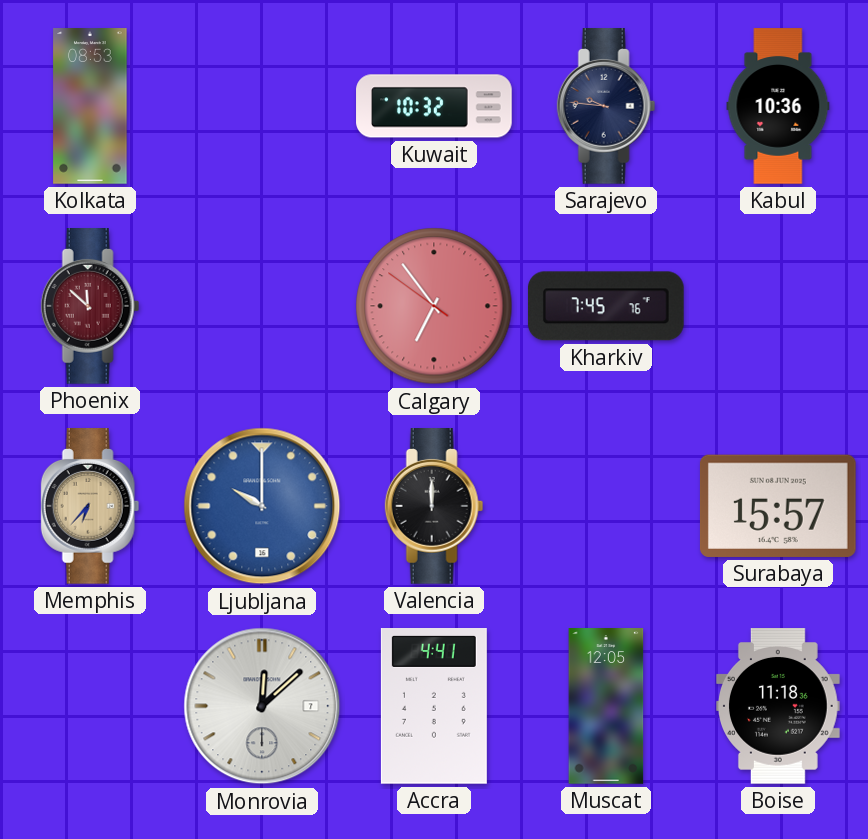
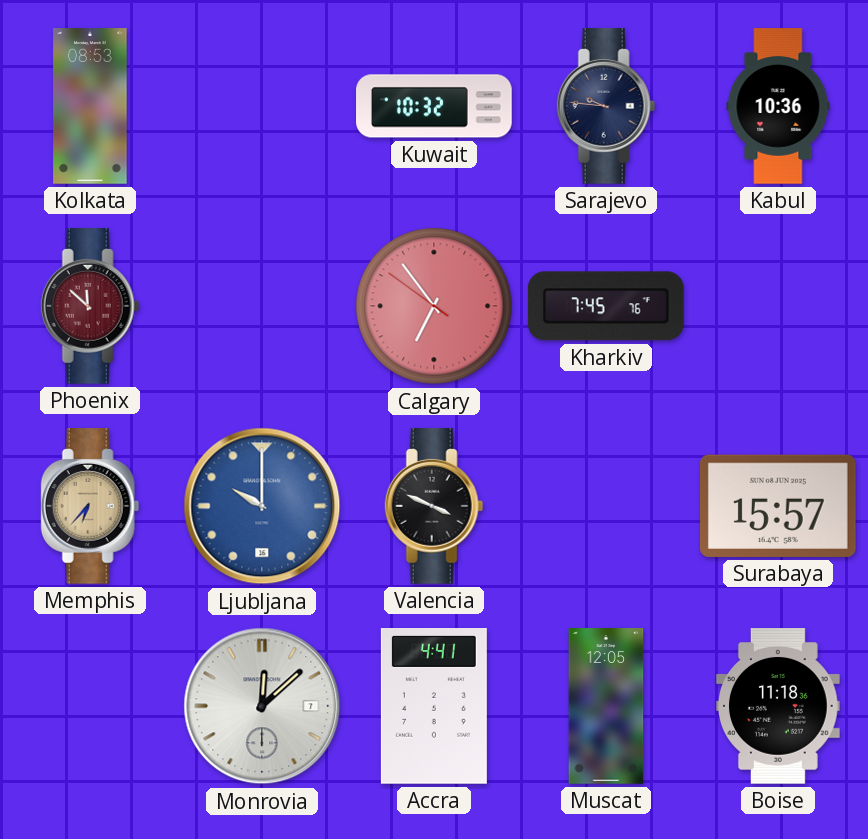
Valencia: 12:00 -> 3:49 (434, 507)
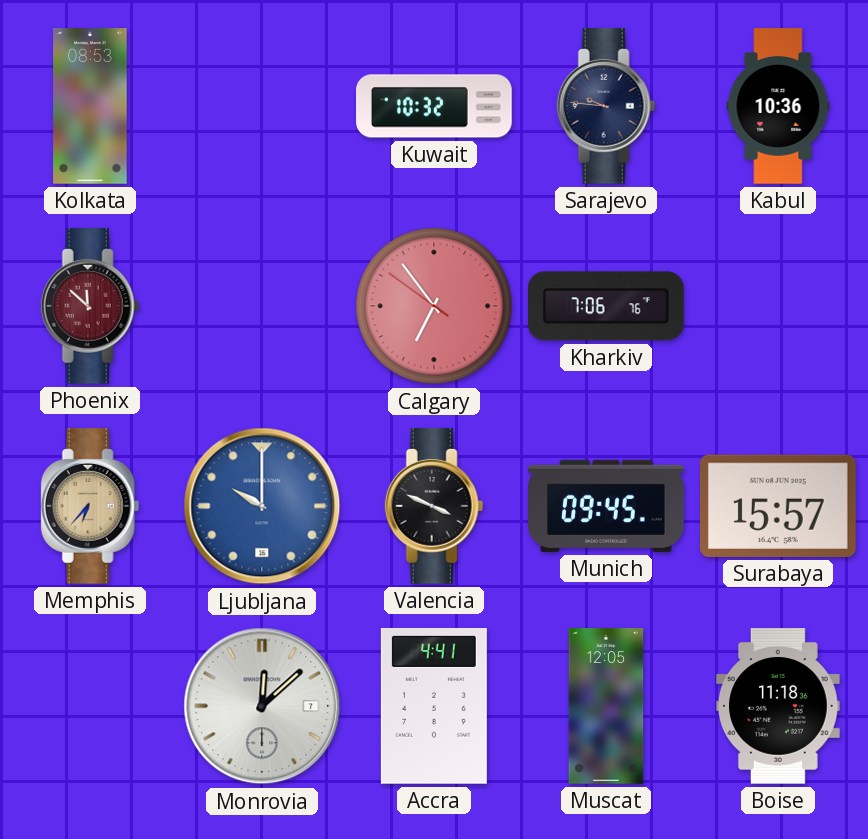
Kharkiv: 7:45 -> 7:06 (606, 306)
Munich: none -> 09:45 (606, 506)
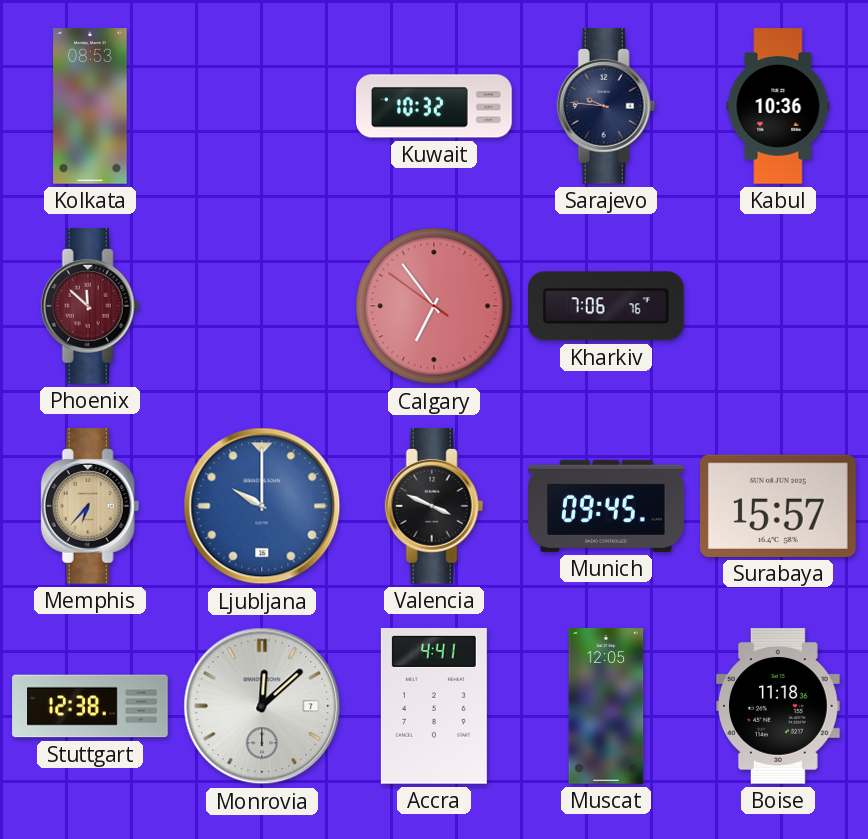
Stuttgart: none -> 12:38 (90, 706)
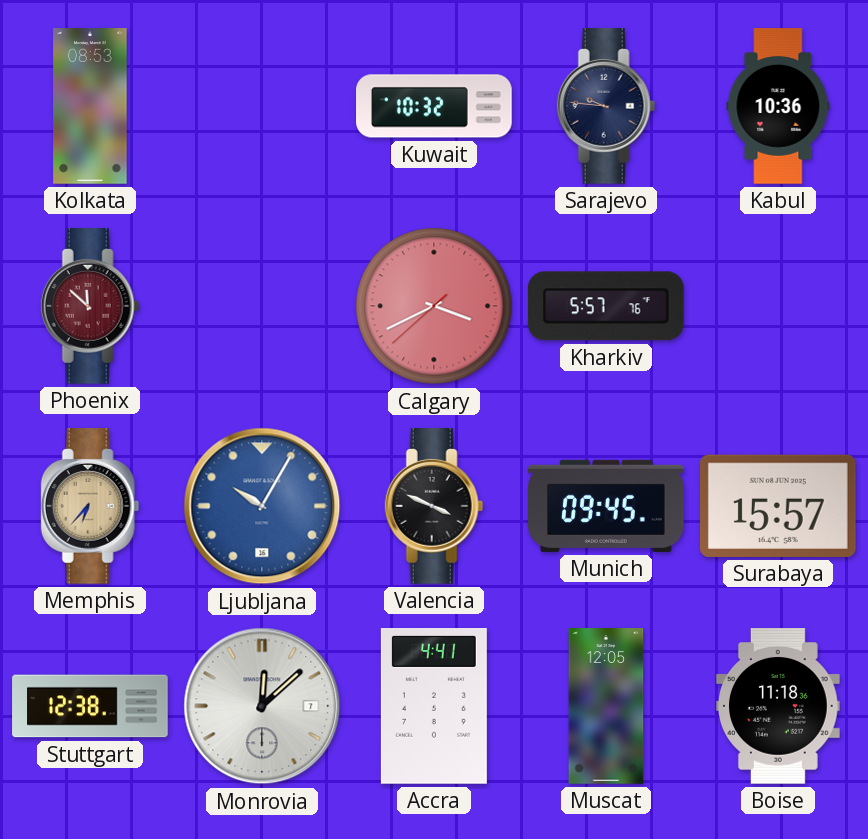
Calgary: 6:53 -> 3:40 (434, 306)
Kharkiv: 7:06 -> 5:57 (606, 306)
Ljubljana: 10:00 -> 10:05 (262, 506)
